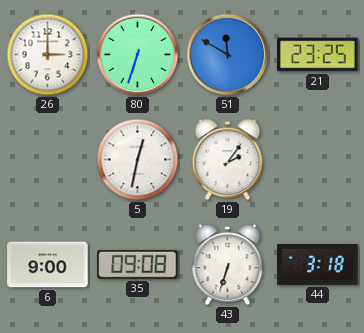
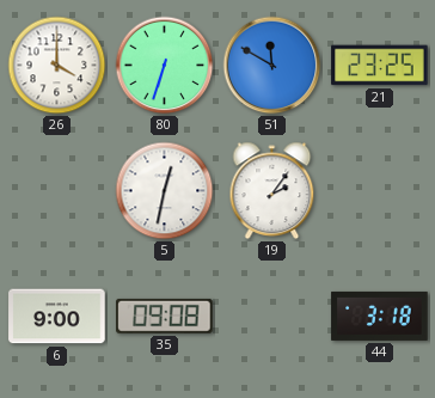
26: 3:00 -> 4:00 (57, 66)
43: 6:33 -> none (228, 265)
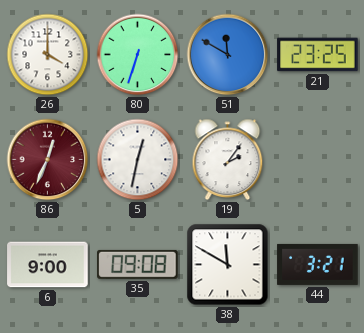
86: none -> 12:34 (48, 160)
38: none -> 11:50 (228, 265)
44: 3:18 -> 3:21 (318, 264)
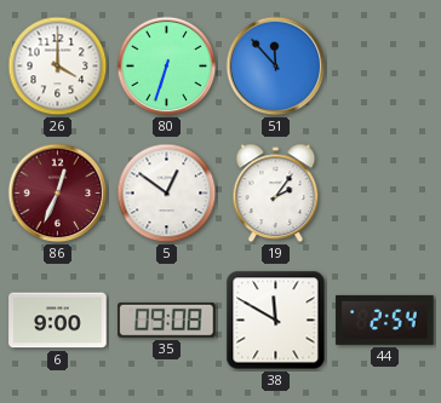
51: 11:50 -> 11:53 (276, 67)
21: 23:25 -> none (318, 55)
5: 12:32 -> 12:51 (167, 194)
44: 3:21 -> 2:54 (385, 319)
